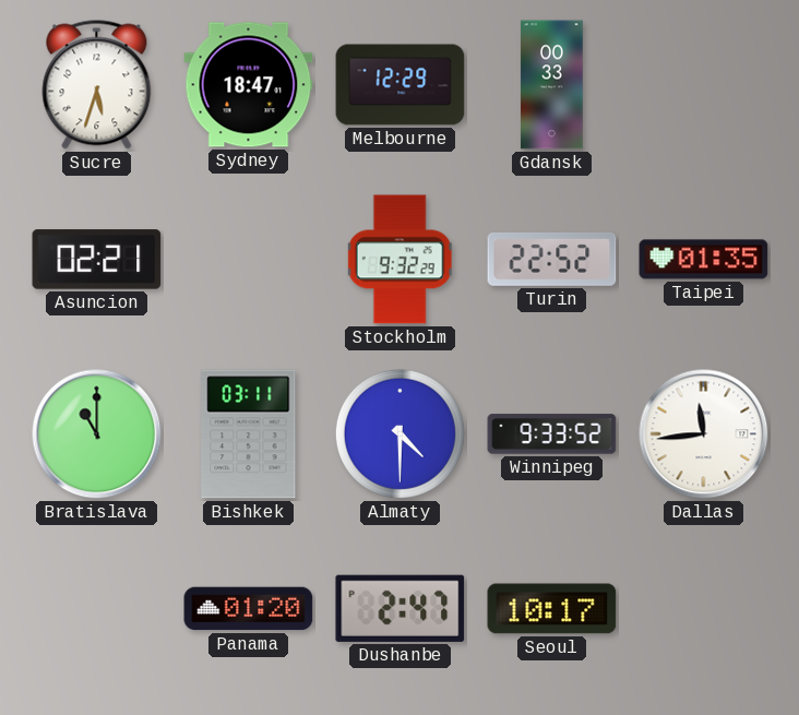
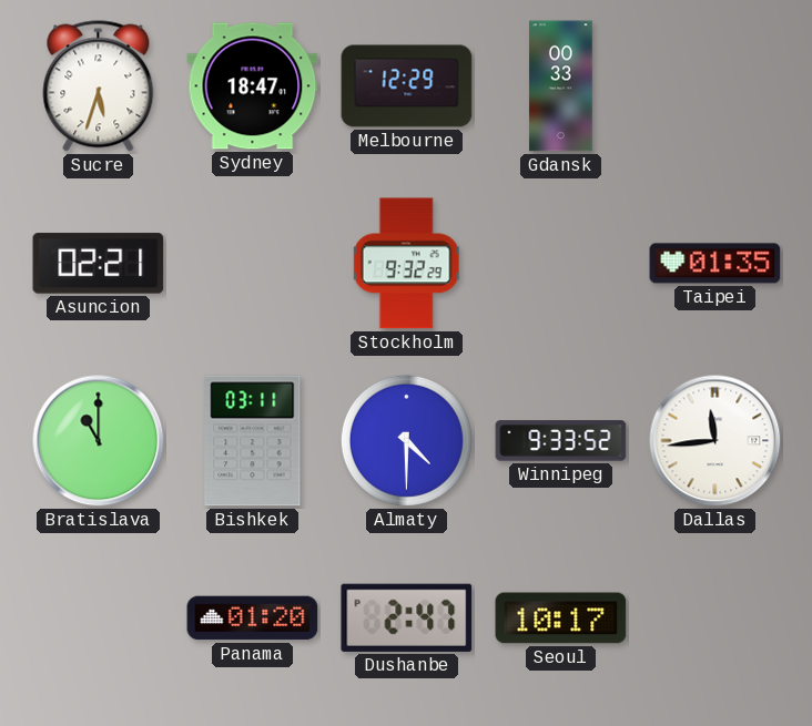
Turin: 22:52 -> none (552, 259)
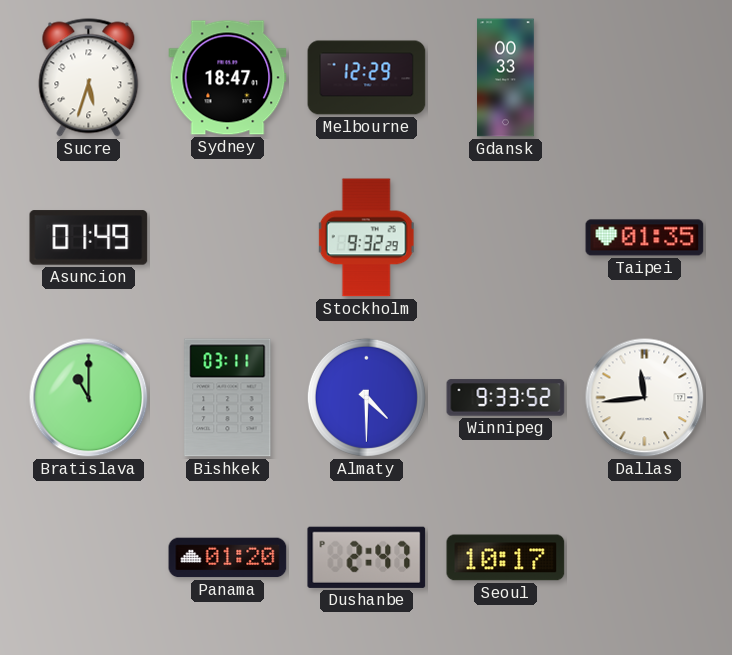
Asuncion: 02:21 -> 01:49 (89, 238)
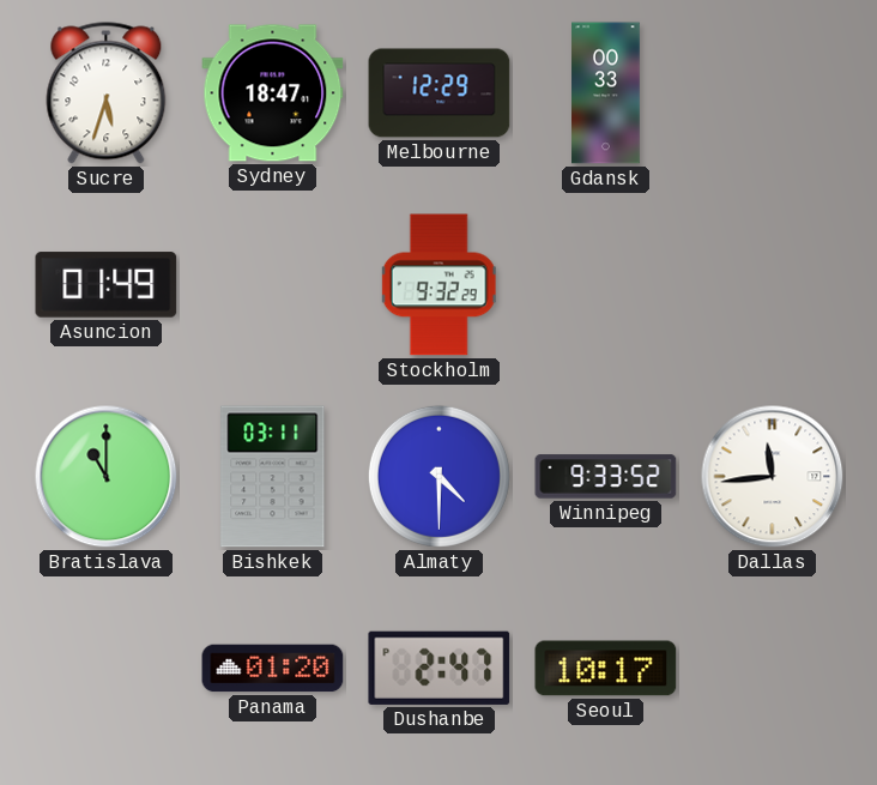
Taipei: 01:35 -> none (645, 238)
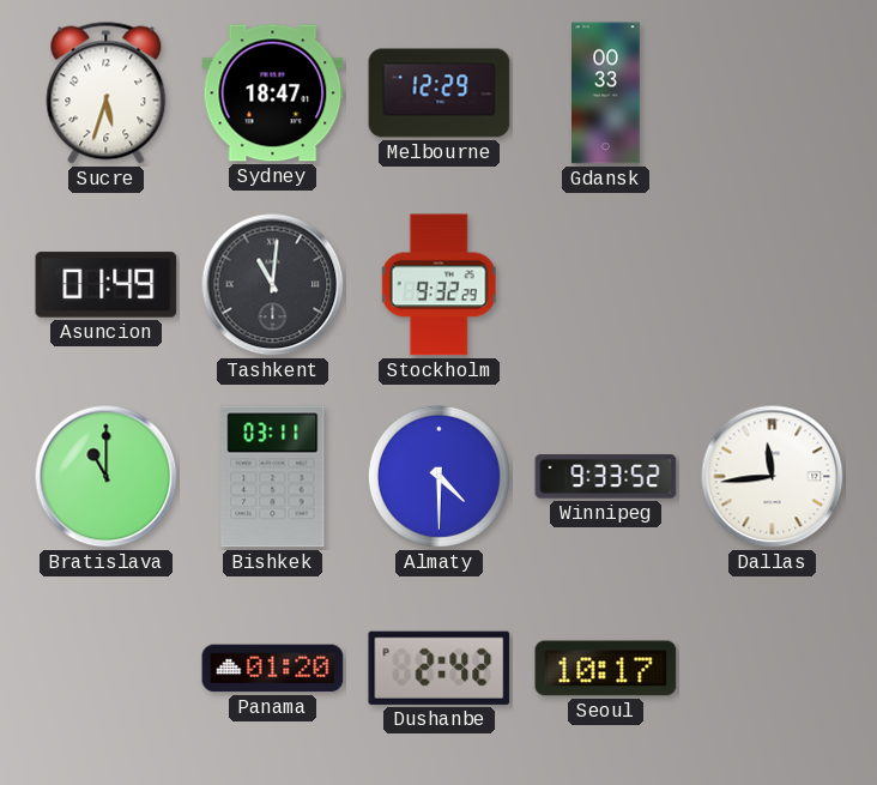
Tashkent: none -> 11:01 (273, 285)
Dushanbe: 2:47 -> 2:42 (440, 668)
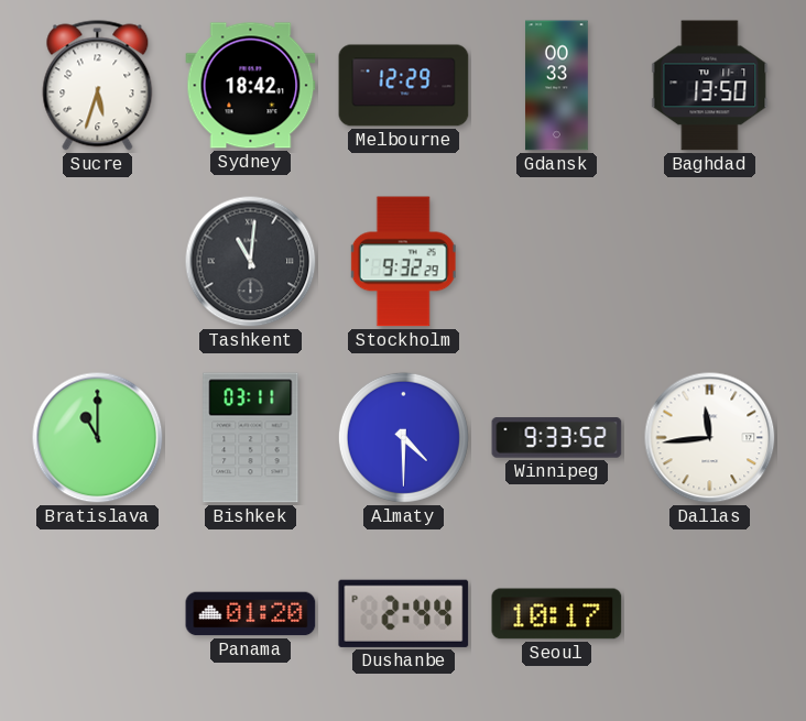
Sydney: 18:47 -> 18:42 (251, 86)
Baghdad: none -> 13:50 (710, 86)
Asuncion: 01:49 -> none (107, 285)
Dushanbe: 2:42 -> 2:44 (404, 613)
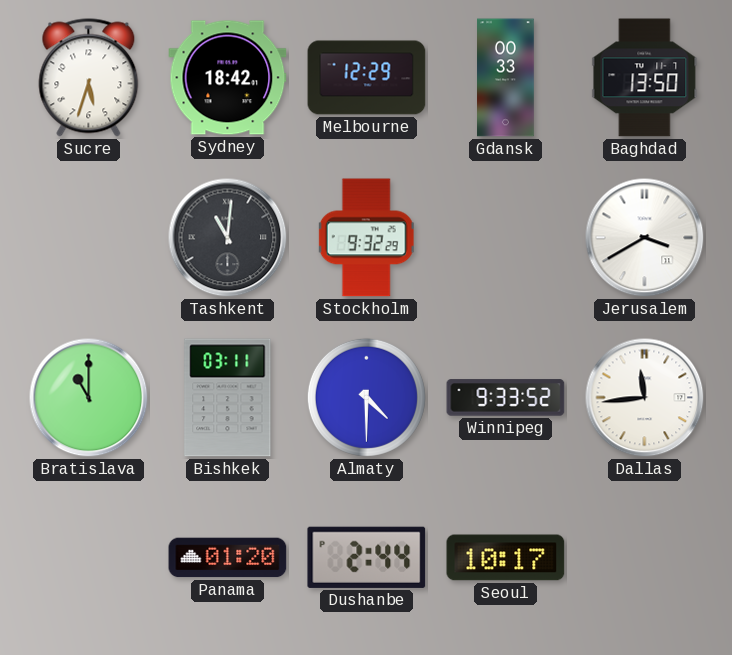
Jerusalem: none -> 3:40 (645, 238)
